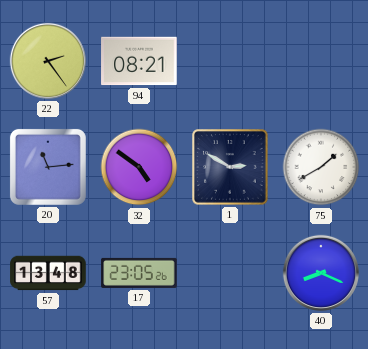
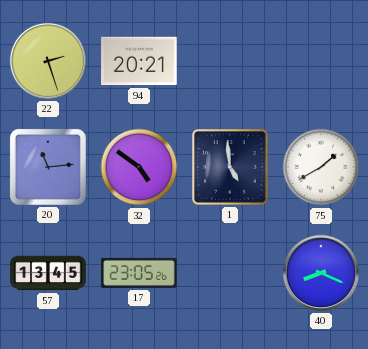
22: 2:24 -> 2:27 (48, 61)
94: 08:21 -> 20:21 (139, 61)
1: 2:50 -> 4:59 (230, 167)
57: 13:48 -> 13:45 (48, 273)
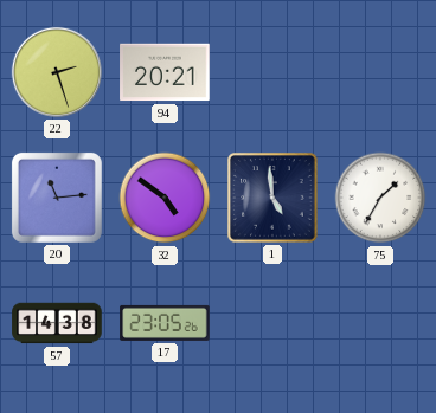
75: 1:40 -> 1:35 (380, 198)
57: 13:45 -> 14:38 (57, 323)
40: 8:19 -> none (321, 273)
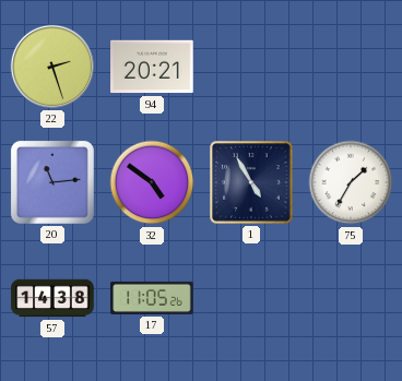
1: 4:59 -> 4:55 (251, 182)
17: 23:05 -> 11:05 (152, 298)
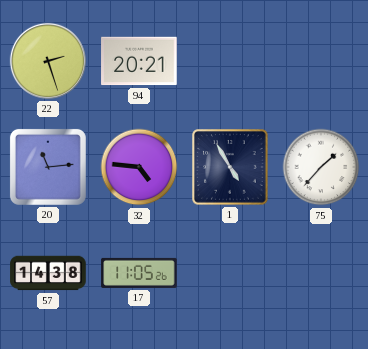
32: 4:51 -> 4:46 (139, 167)
75: 1:35 -> 1:37 (321, 167)
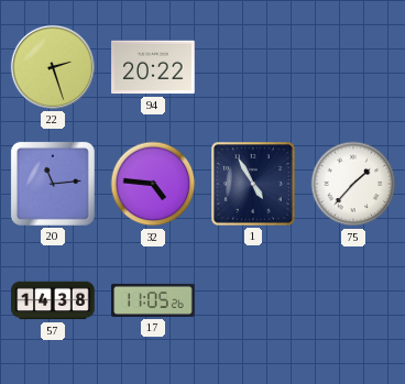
94: 20:21 -> 20:22 (153, 67)
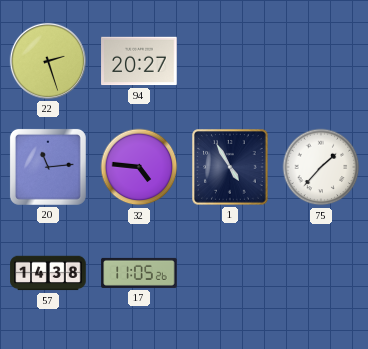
94: 20:22 -> 20:27 (139, 61)
